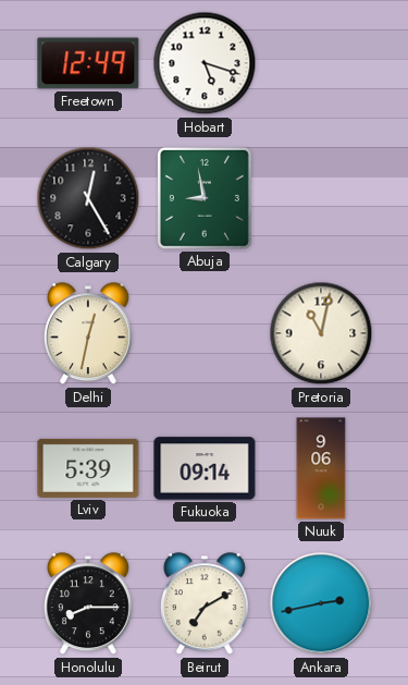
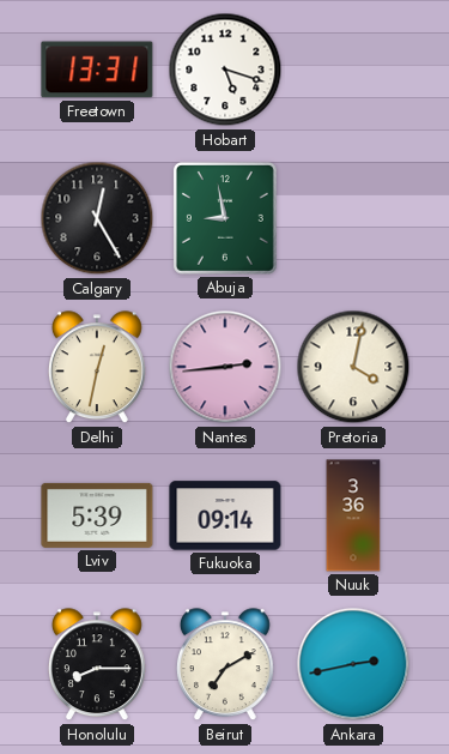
Freetown: 12:49 -> 13:31 (97, 70)
Nantes: none -> 2:44 (225, 367)
Pretoria: 11:02 -> 4:02 (353, 367)
Nuuk: 9:06 -> 3:36 (353, 515)
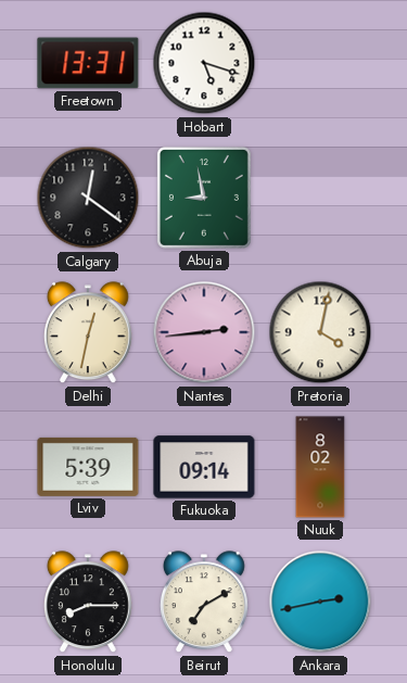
Calgary: 12:25 -> 12:21 (88, 198)
Nuuk: 3:36 -> 8:02 (320, 467)
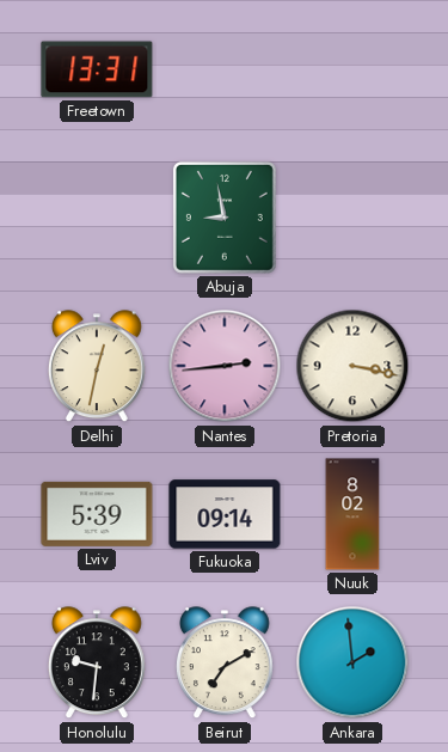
Hobart: 5:18 -> none (204, 63)
Calgary: 12:21 -> none (88, 198)
Pretoria: 4:02 -> 3:17 (352, 366)
Honolulu: 8:15 -> 9:31 (97, 664)
Ankara: 2:43 -> 1:59 (352, 662)
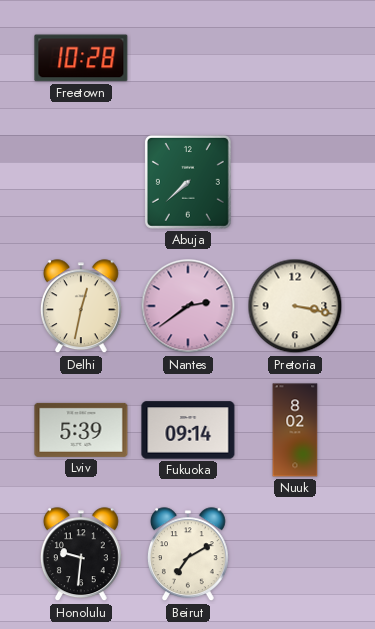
Freetown: 13:31 -> 10:28 (81, 58)
Abuja: 8:58 -> 7:38 (188, 182)
Nantes: 2:44 -> 2:39 (188, 306)
Ankara: 1:59 -> none (352, 662)
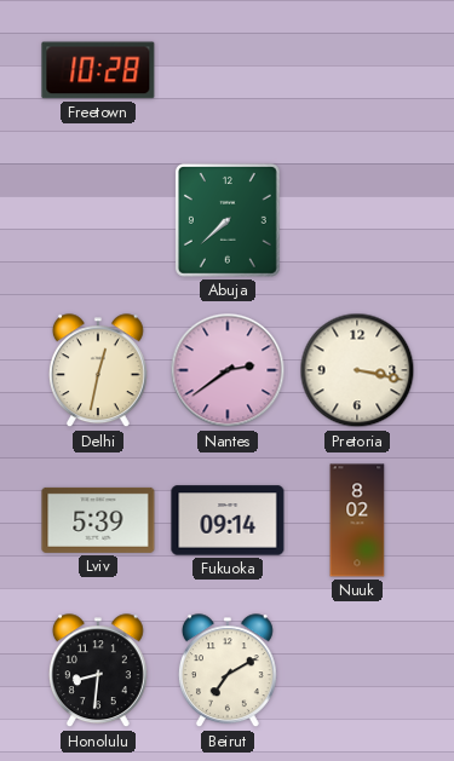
Honolulu: 9:31 -> 8:31 (98, 671)
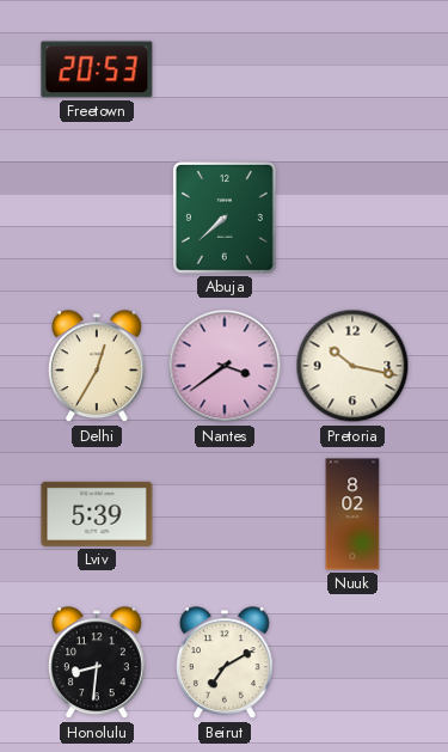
Freetown: 10:28 -> 20:53 (97, 69)
Delhi: 12:32 -> 12:35 (97, 367)
Nantes: 2:39 -> 3:39 (225, 366)
Pretoria: 3:17 -> 10:17 (352, 366)
Fukuoka: 09:14 -> none (228, 520)
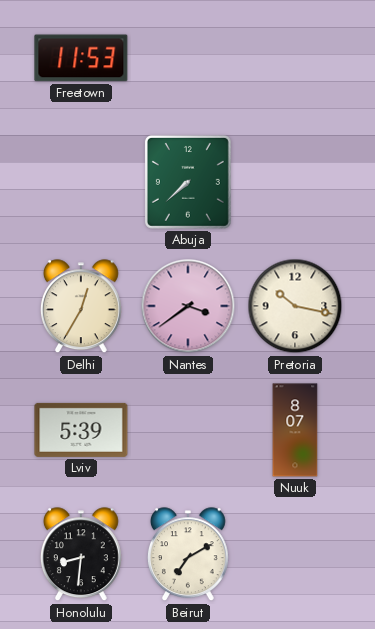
Freetown: 20:53 -> 11:53 (81, 58)
Nuuk: 8:02 -> 8:07 (295, 430)
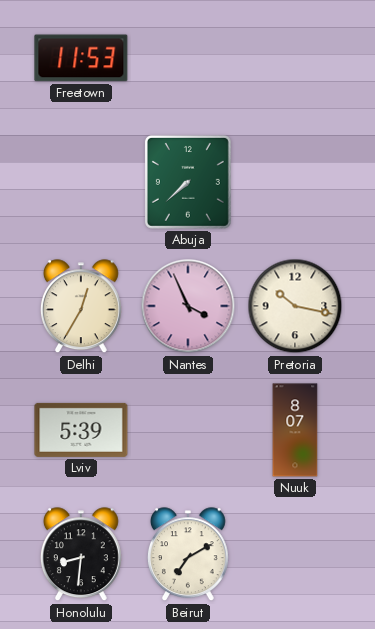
Nantes: 3:39 -> 3:56 (188, 306)
